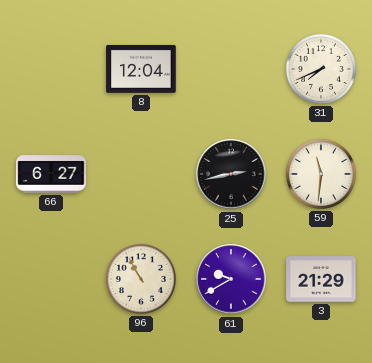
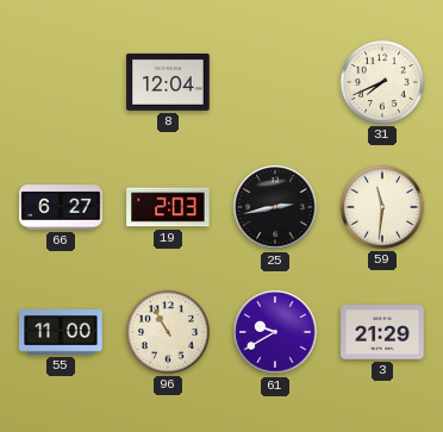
19: none -> 2:03 (168, 207)
55: none -> 11:00 (61, 333)
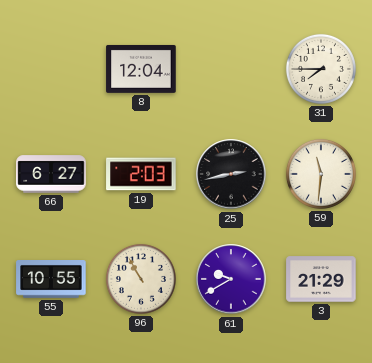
31: 7:41 -> 7:45 (321, 69)
55: 11:00 -> 10:55 (51, 280)
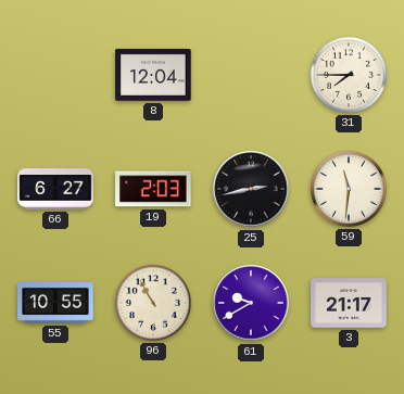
3: 21:29 -> 21:17 (349, 303)
